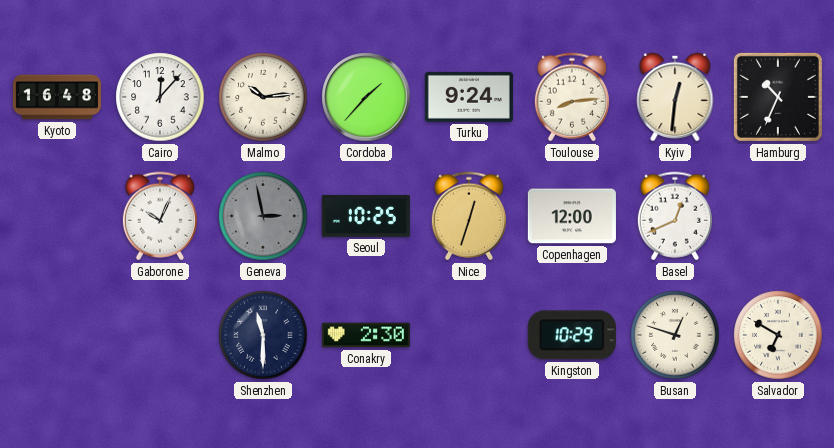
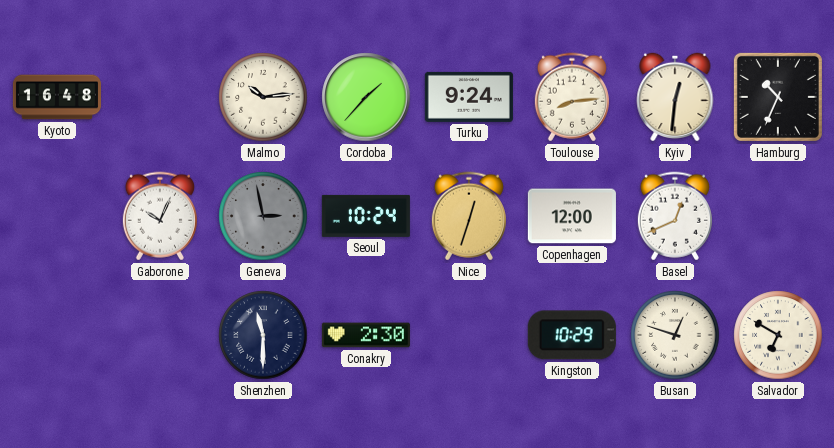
Cairo: 12:07 -> none (160, 97)
Seoul: 10:25 -> 10:24 (366, 216)
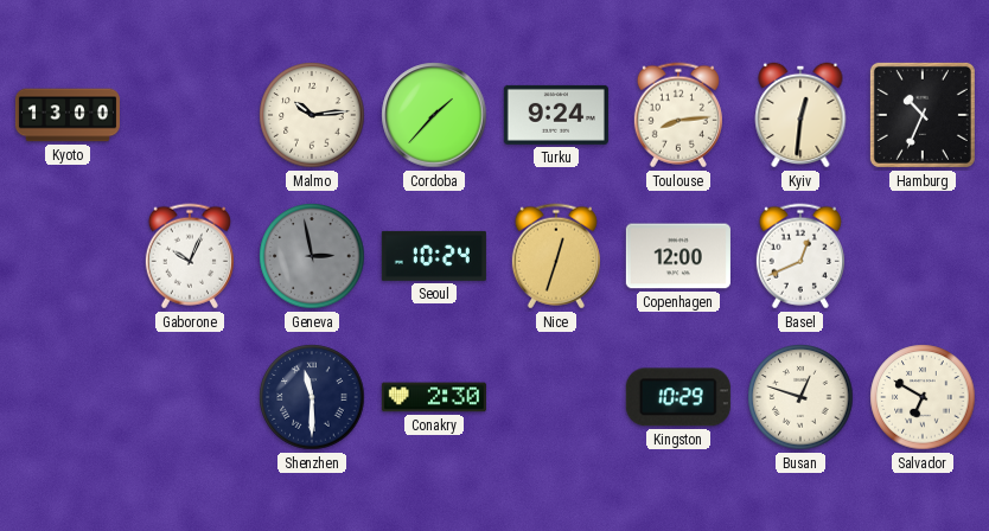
Kyoto: 16:48 -> 13:00 (68, 115)
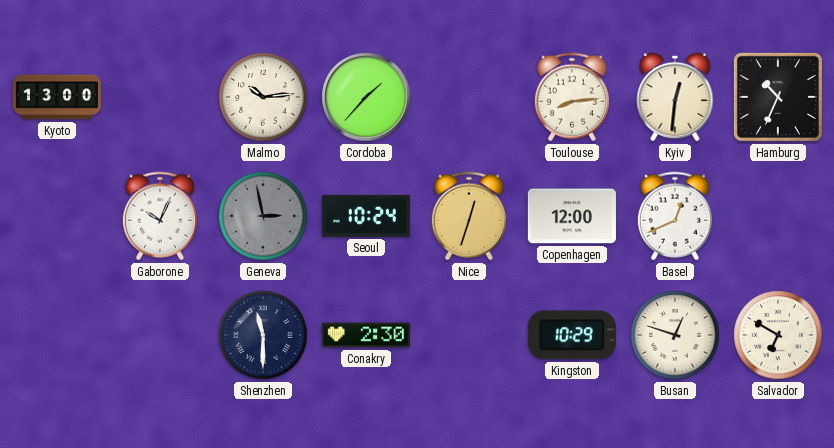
Turku: 9:24 -> none (556, 115)
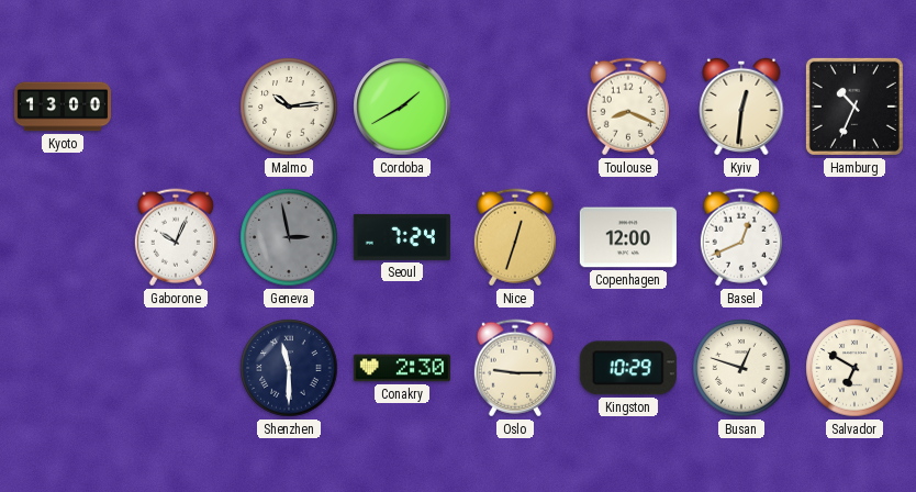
Cordoba: 1:37 -> 1:40 (402, 107)
Toulouse: 8:14 -> 8:19 (628, 107)
Seoul: 10:24 -> 7:24 (402, 237)
Oslo: none -> 9:15 (515, 368)
